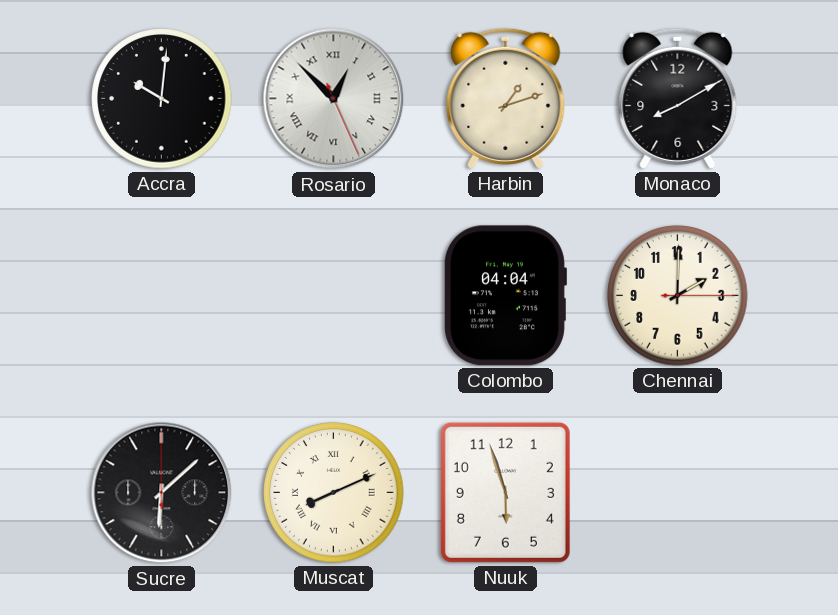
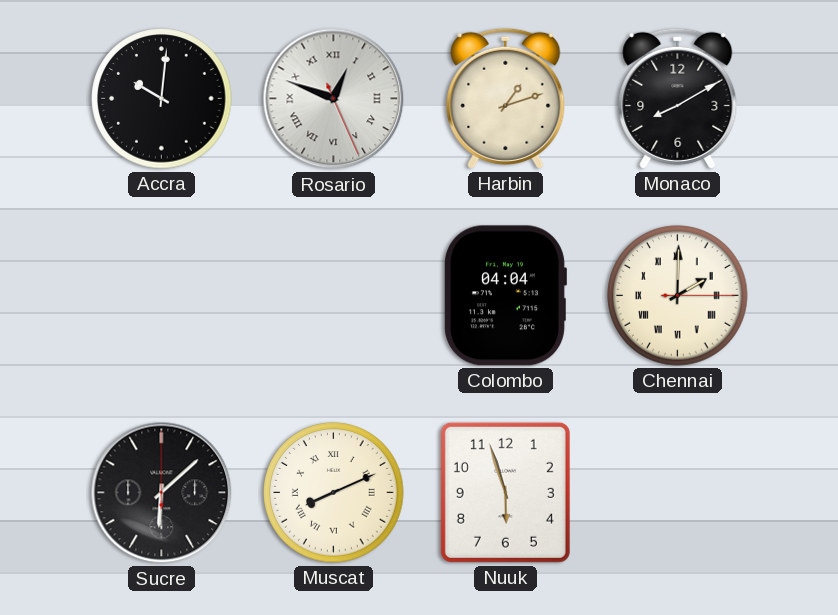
Rosario: 12:52 -> 12:48 (334, 99)
Chennai numerals: Arabic -> Roman (678, 296)
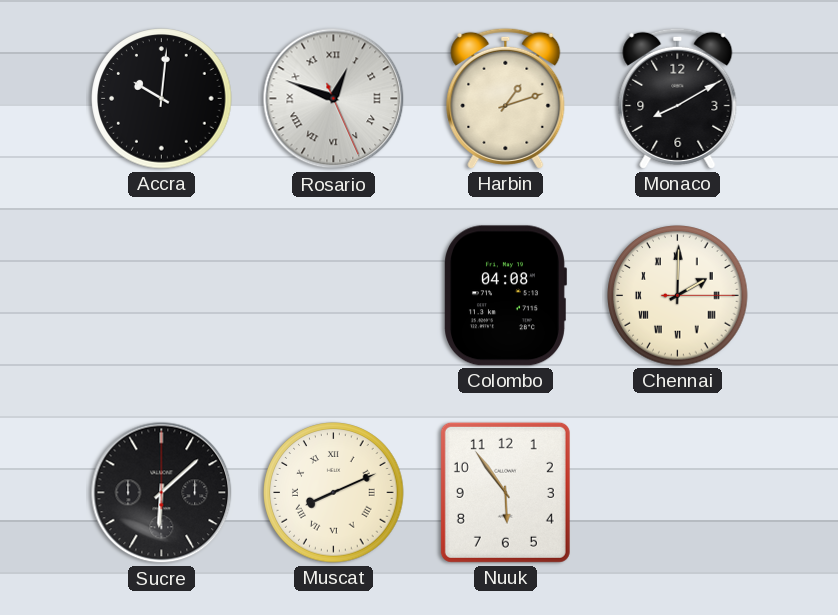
Colombo: 04:04 -> 04:08 (506, 296)
Nuuk: 5:57 -> 5:54 (505, 492)
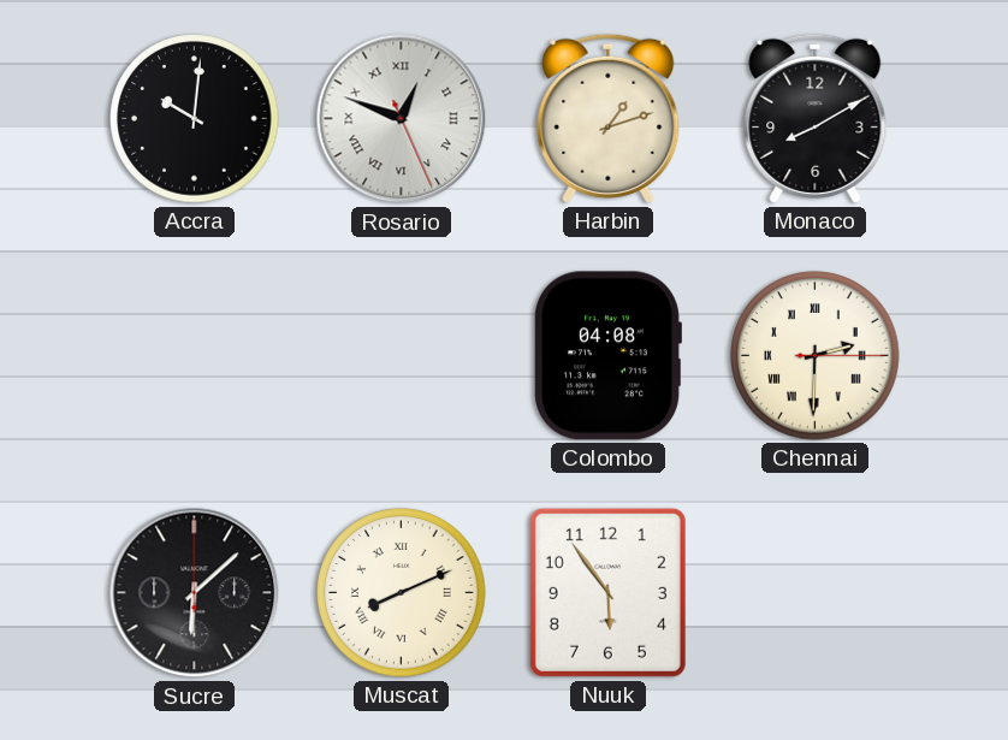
Chennai: 2:00 -> 2:30 (816, 356)
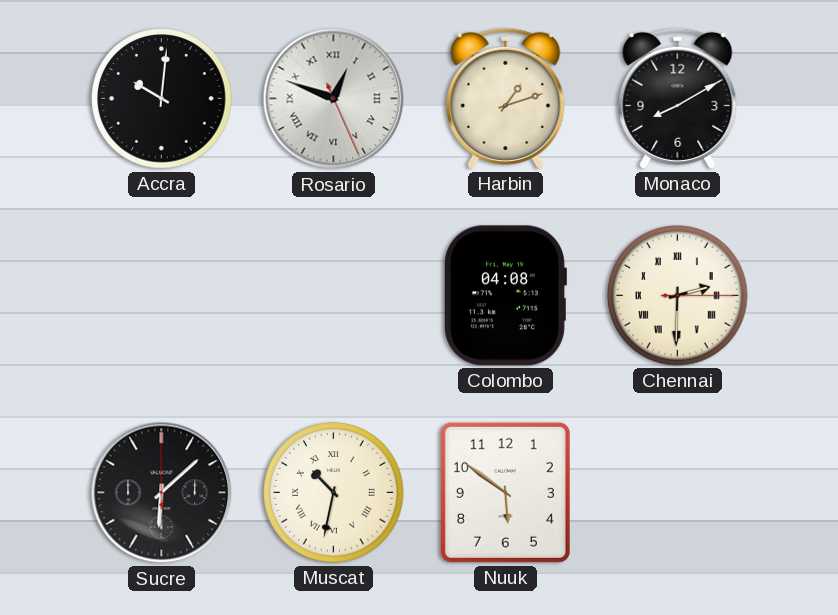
Muscat: 8:11 -> 10:32 (334, 493)
Nuuk: 5:54 -> 5:51 (505, 492)
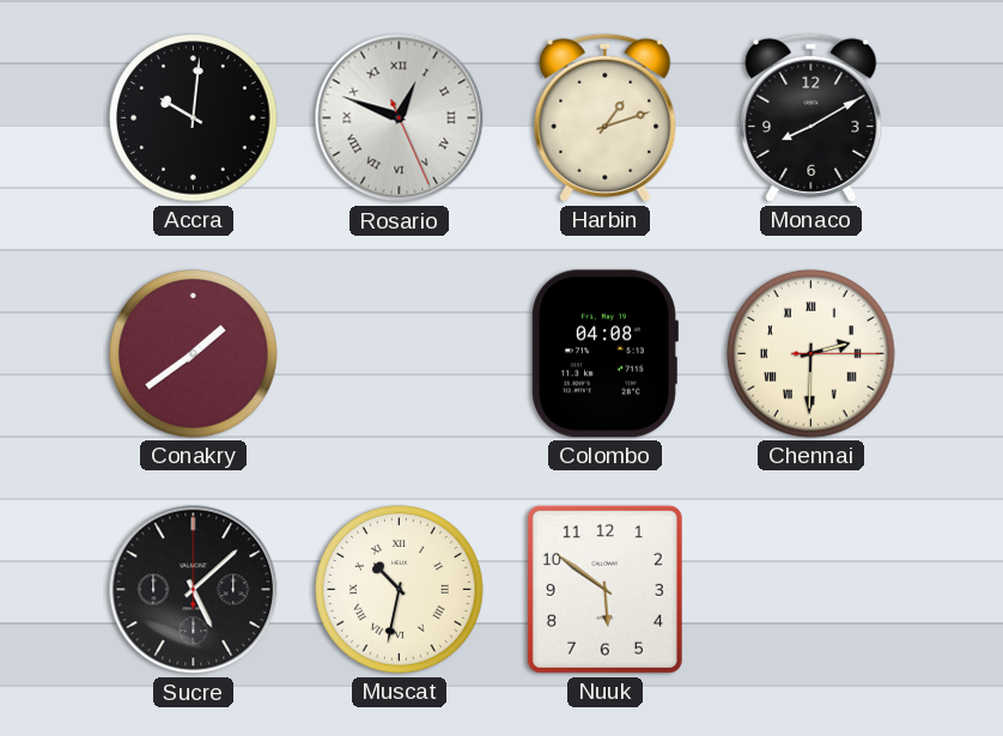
Conakry: none -> 1:39 (194, 354)
Sucre: 6:08 -> 5:08 (194, 590)
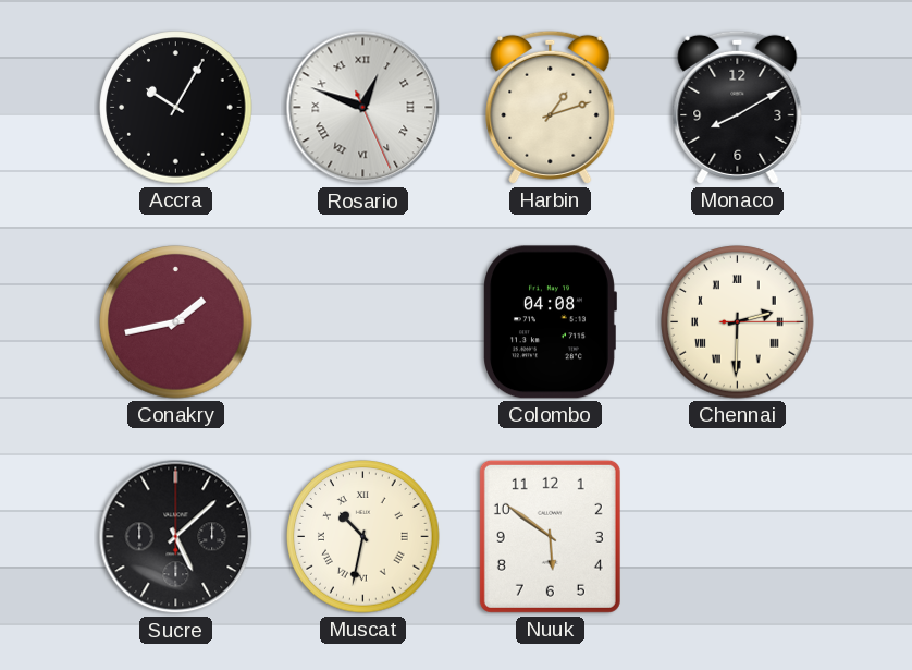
Accra: 10:01 -> 10:05 (176, 108)
Conakry: 1:39 -> 1:43 (176, 322)
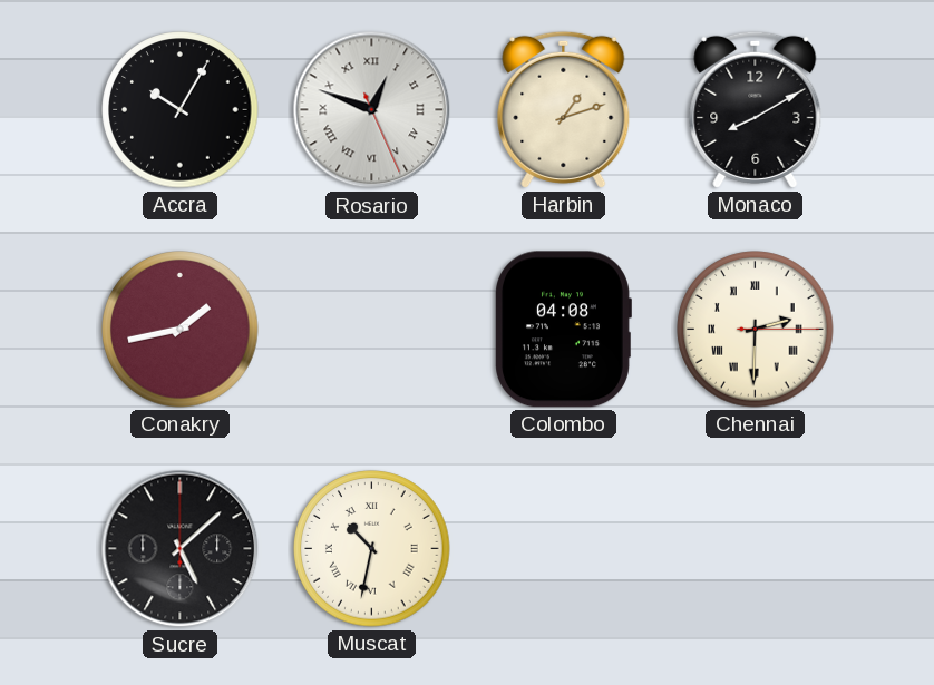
Nuuk: 5:51 -> none (550, 536)
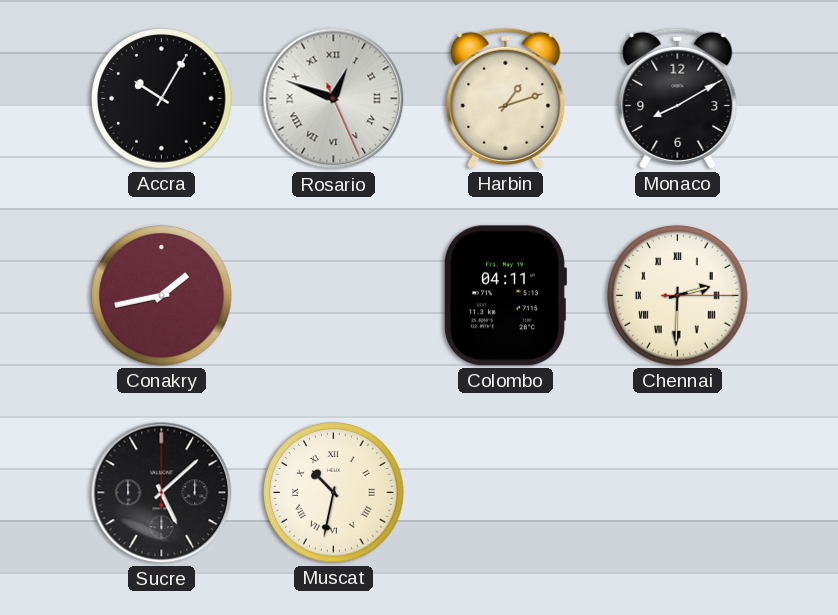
Colombo: 04:08 -> 04:11 (506, 296)
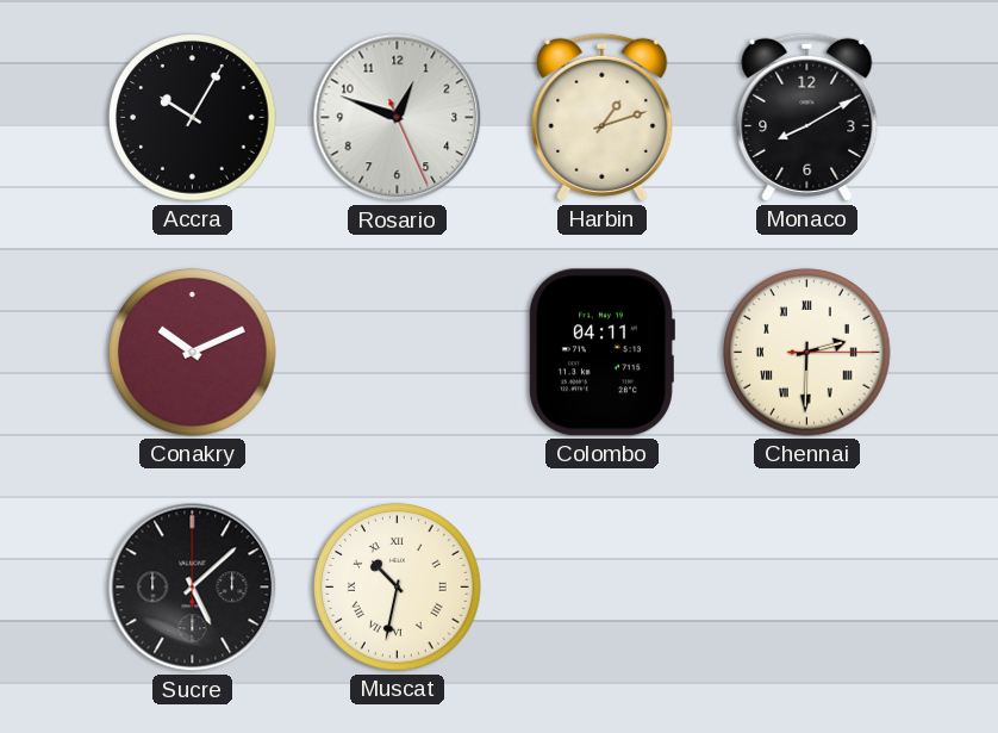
Rosario numerals: Roman -> Arabic (398, 118)
Conakry: 1:43 -> 10:11 (193, 353)
